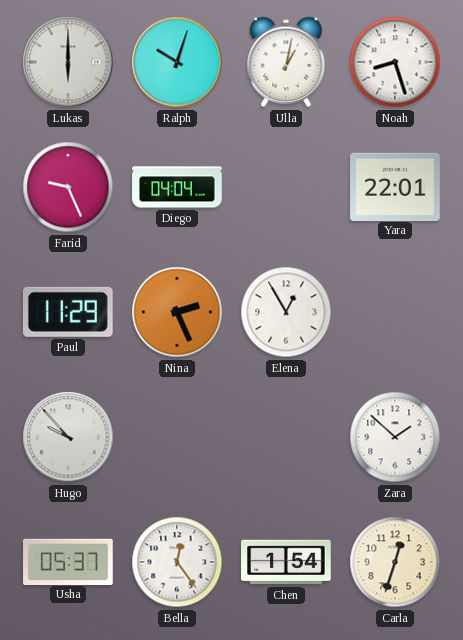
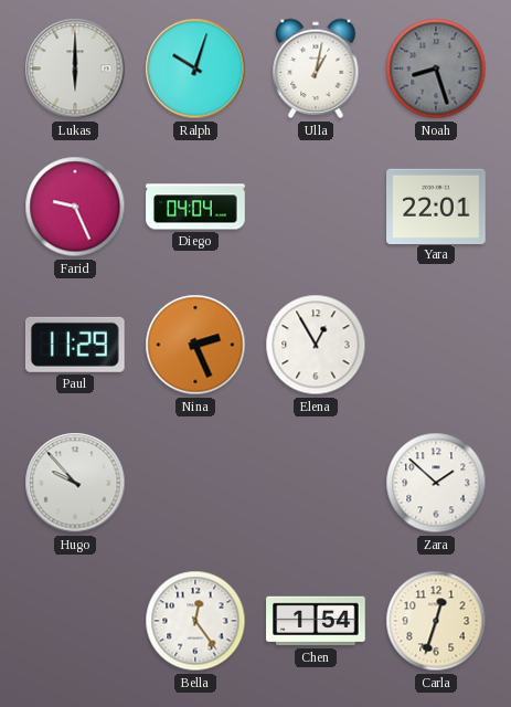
Noah dial: white -> grey (436, 68)
Usha: 05:37 -> none (68, 561)
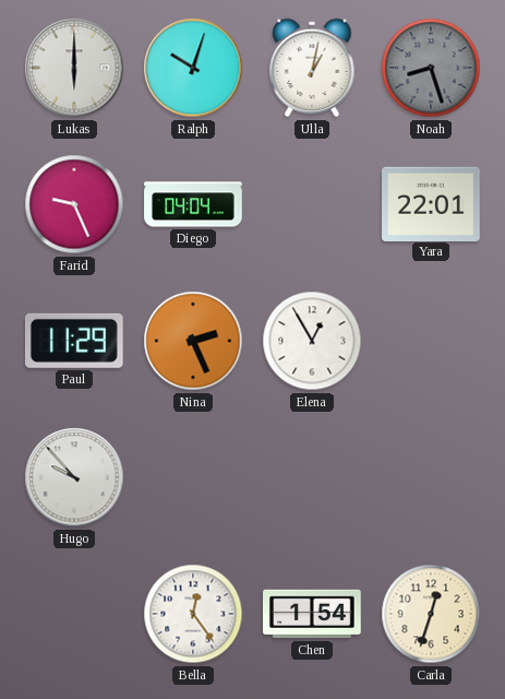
Zara: 1:52 -> none (436, 483)
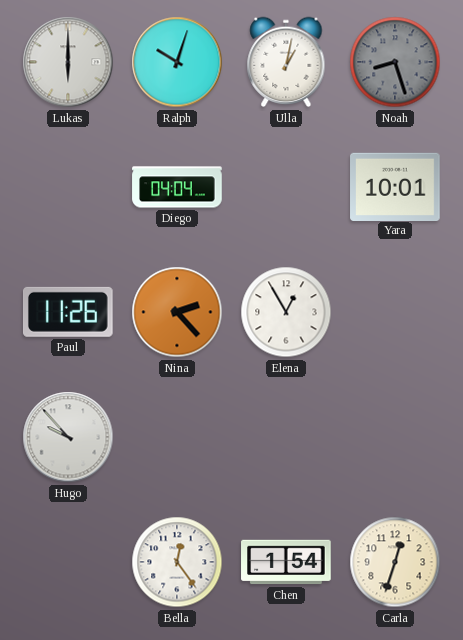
Farid: 9:26 -> none (74, 204)
Yara: 22:01 -> 10:01 (395, 186)
Paul: 11:29 -> 11:26 (68, 312)
Nina: 2:26 -> 2:23 (177, 312)
